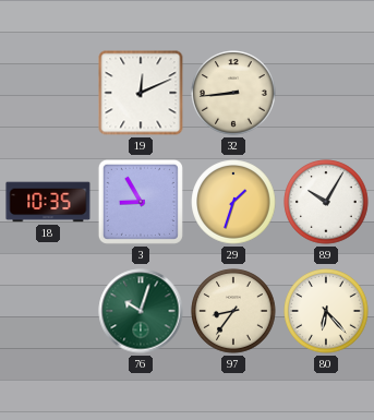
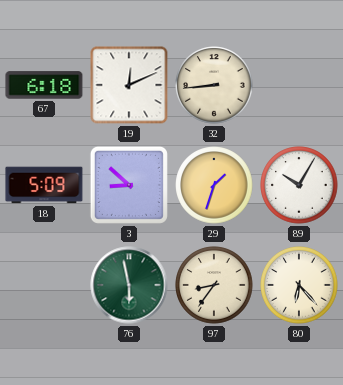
67: none -> 6:18 (44, 85)
18: 10:35 -> 5:09 (44, 185)
3: 8:55 -> 8:52 (129, 185)
76: 10:03 -> 5:58 (129, 285)
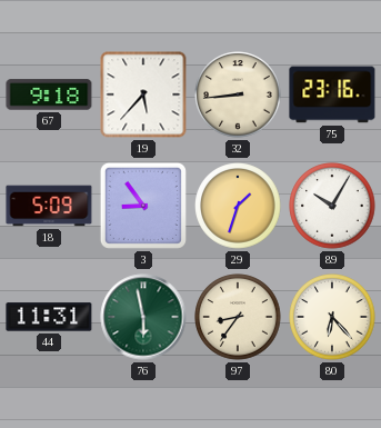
67: 6:18 -> 9:18 (49, 94)
19: 12:11 -> 5:37 (143, 94)
75: none -> 23:16 (332, 94)
3: 8:52 -> 8:54 (143, 206)
44: none -> 11:31 (49, 317)
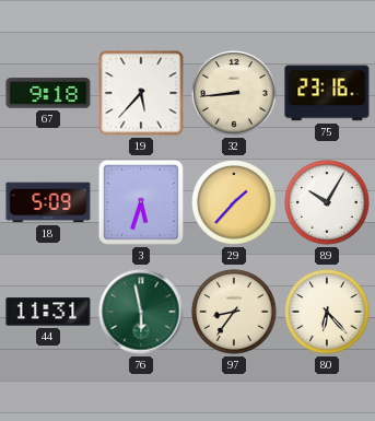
3: 8:54 -> 5:33 (141, 202)
29: 1:33 -> 1:37 (234, 202)
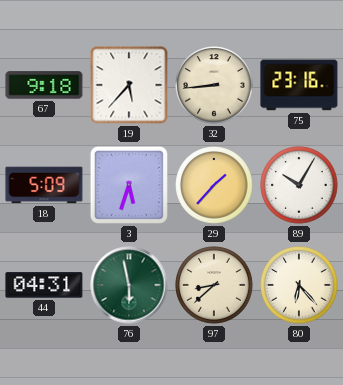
44: 11:31 -> 04:31 (44, 285)
97: 8:36 -> 8:38 (214, 285)
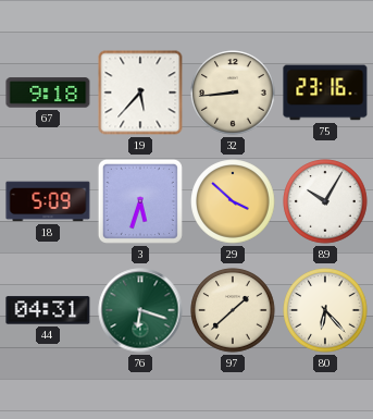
29: 1:37 -> 3:52 (233, 201)
76: 5:58 -> 6:18 (140, 310)
97: 8:38 -> 1:38 (233, 310)
